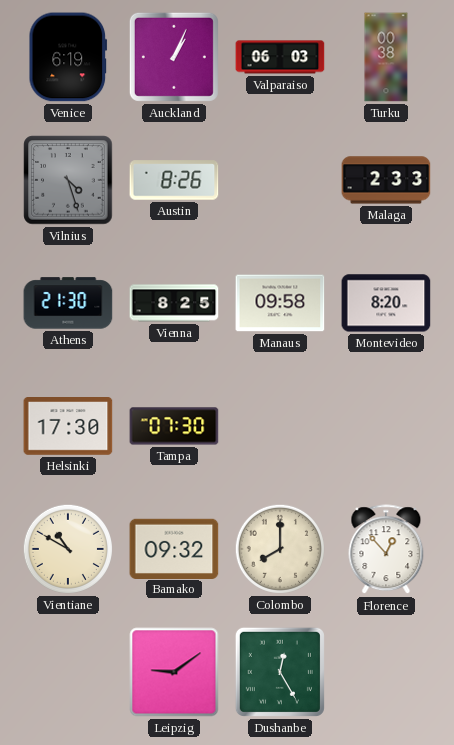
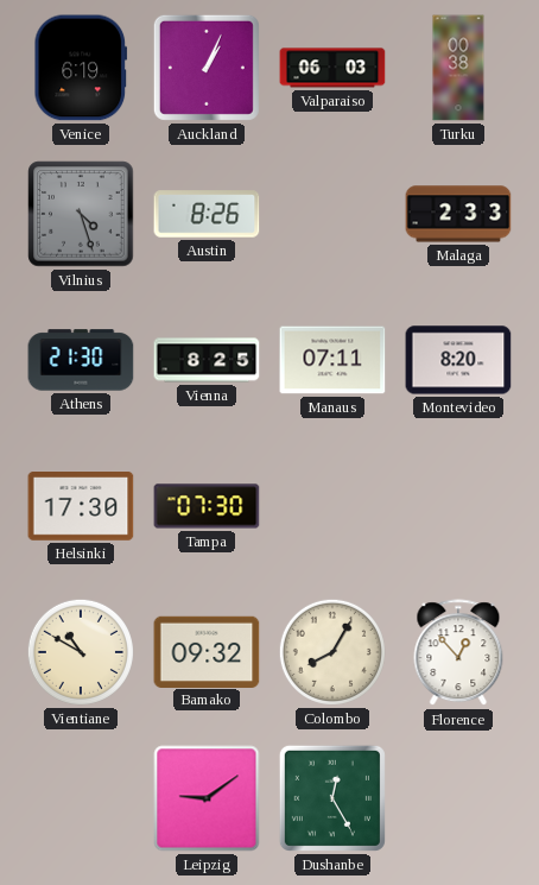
Manaus: 09:58 -> 07:11 (332, 360)
Colombo: 8:00 -> 8:05 (332, 652)
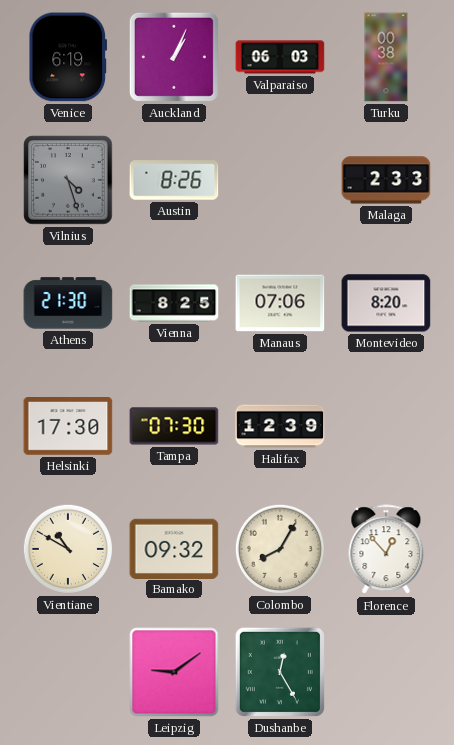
Manaus: 07:11 -> 07:06 (280, 303)
Halifax: none -> 12:39 (280, 426)
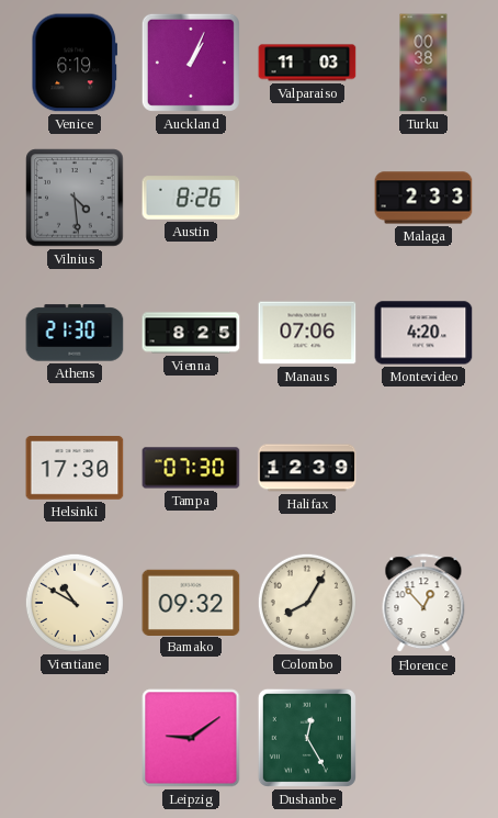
Valparaiso: 06:03 -> 11:03 (307, 63)
Vilnius: 4:27 -> 4:29 (75, 198)
Montevideo: 8:20 -> 4:20 (423, 333)
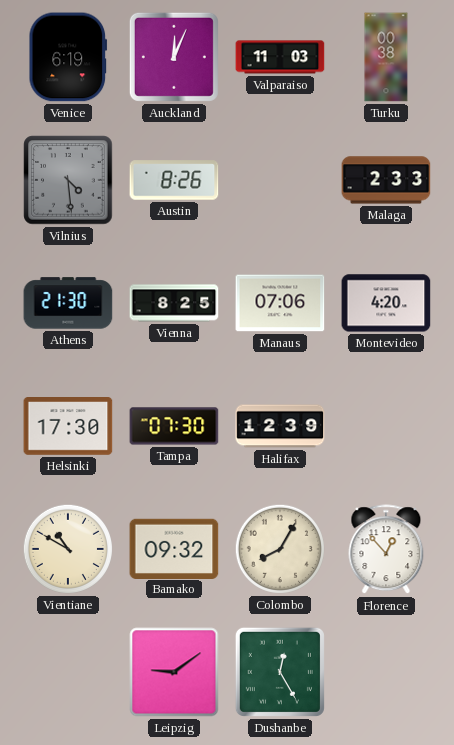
Auckland: 1:04 -> 12:04 (174, 57)
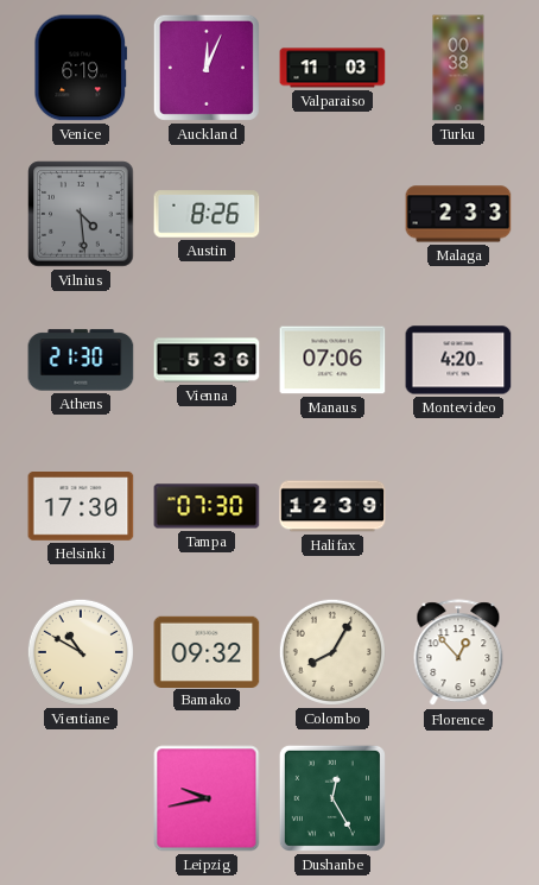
Vienna: 8:25 -> 5:36 (207, 360)
Leipzig: 9:09 -> 9:43 (207, 798)
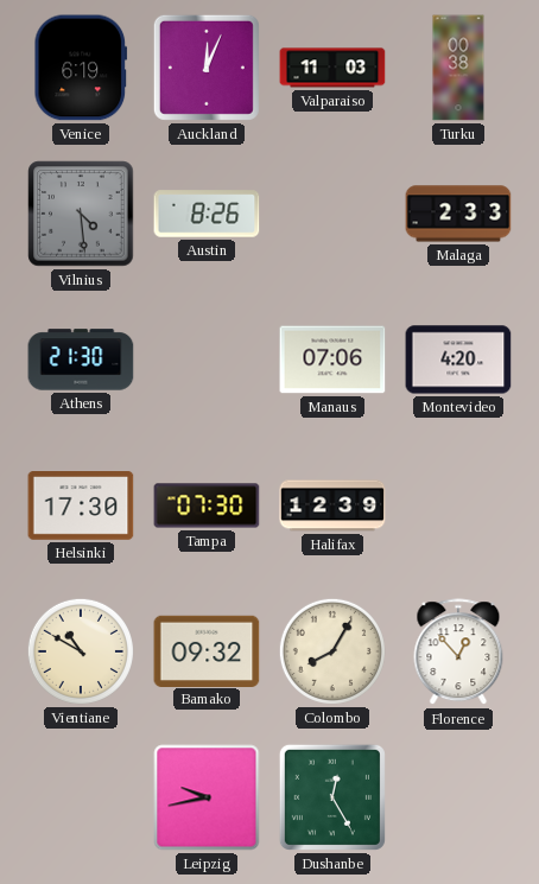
Vienna: 5:36 -> none (207, 360)
